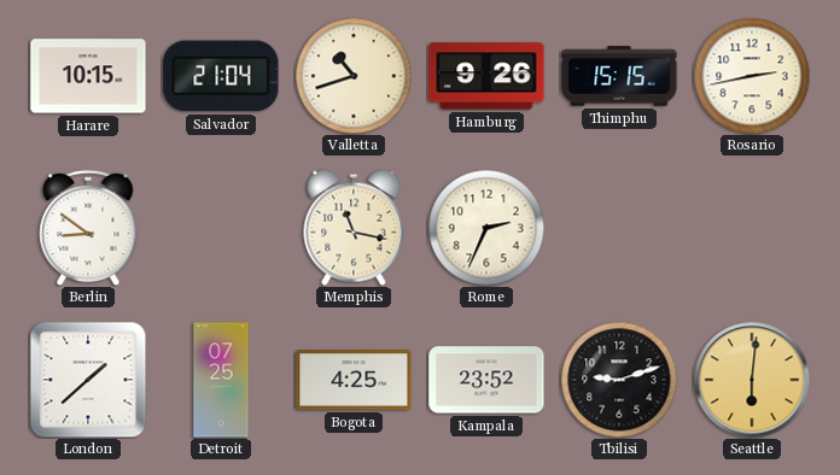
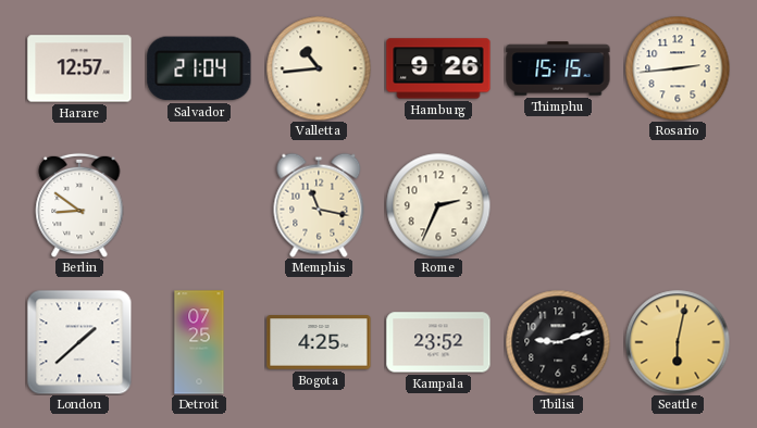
Harare: 10:15 -> 12:57 (79, 68)
Valletta: 10:42 -> 10:44 (319, 68)
Rosario: 2:43 -> 2:44 (678, 68)
Seattle: 6:01 -> 6:02 (678, 342)
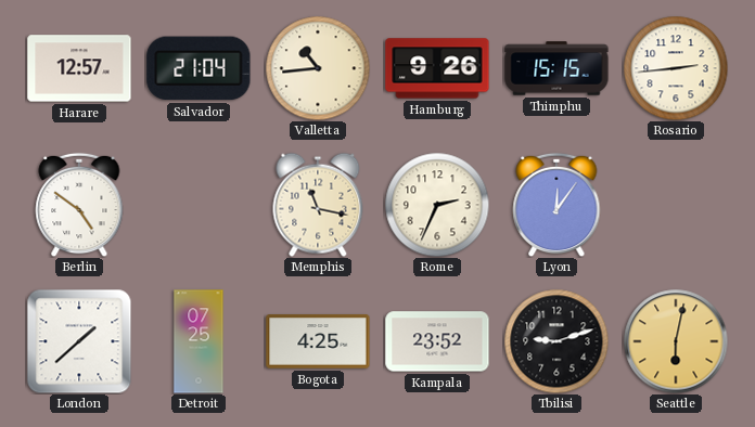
Berlin: 8:51 -> 4:51 (79, 205)
Lyon: none -> 12:06 (556, 205)
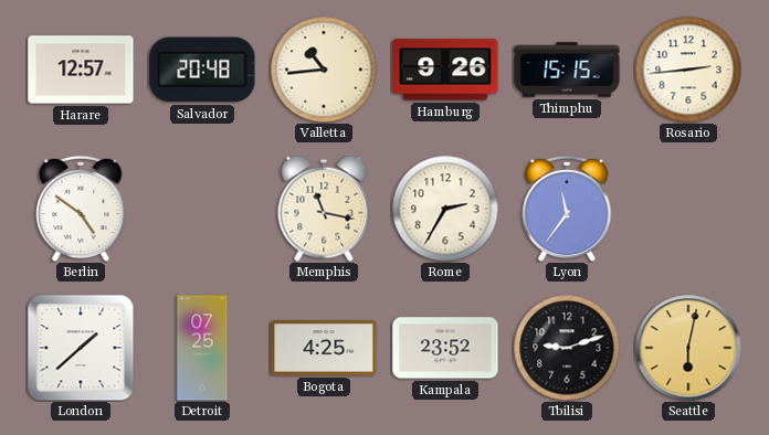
Salvador: 21:04 -> 20:48 (202, 70)
Rome: 2:34 -> 2:35 (445, 209)
Lyon: 12:06 -> 11:36 (567, 209)
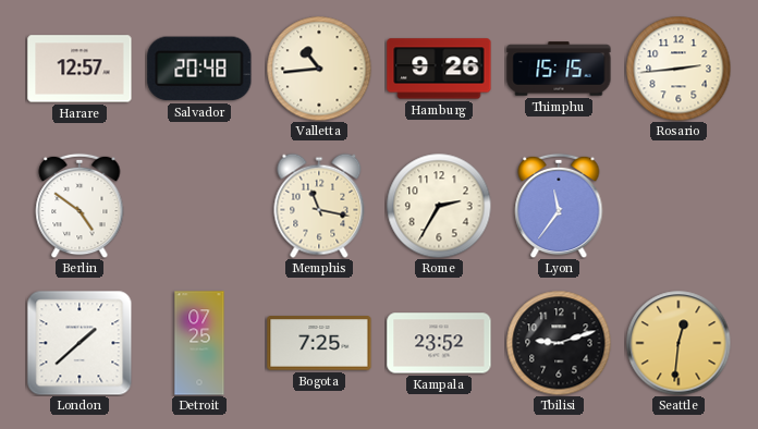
Bogota: 4:25 -> 7:25 (319, 343)
Seattle: 6:02 -> 12:31 (678, 343)
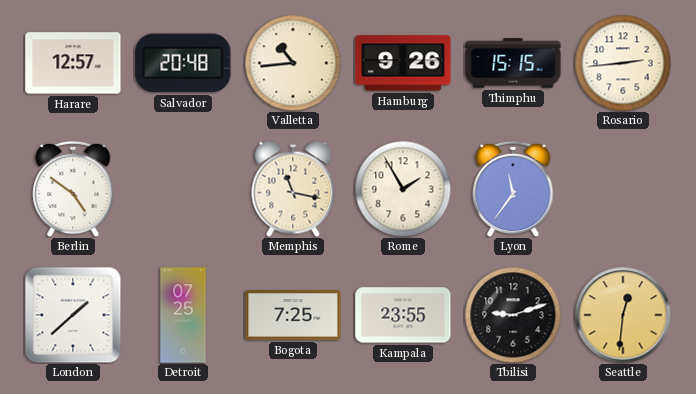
Rome: 2:35 -> 1:55 (403, 189)
Kampala: 23:52 -> 23:55 (403, 315)
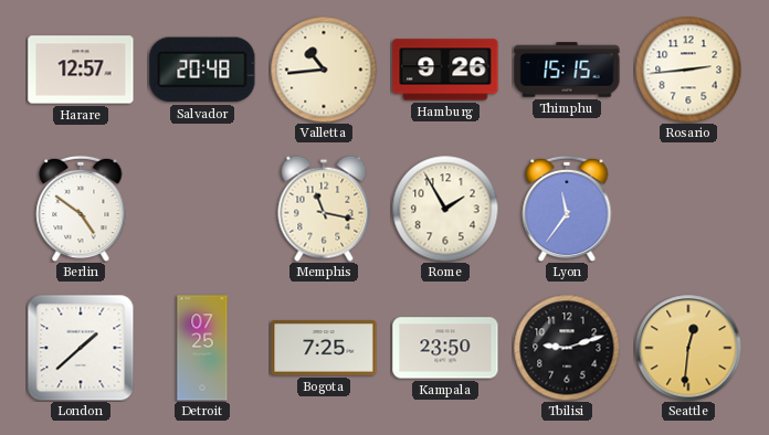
Kampala: 23:55 -> 23:50 (445, 348)
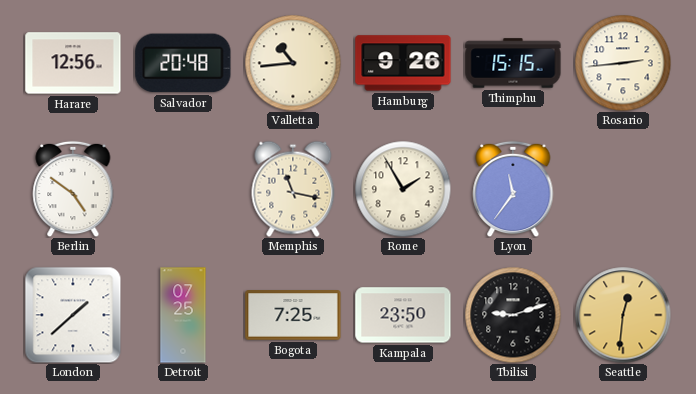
Harare: 12:57 -> 12:56 (73, 63)
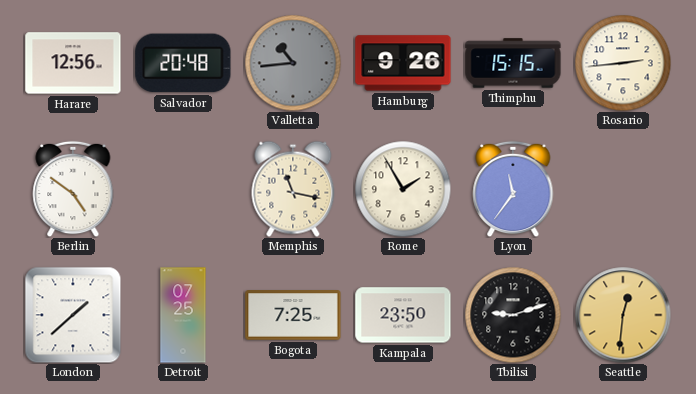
Valletta dial: cream -> grey (293, 63)
